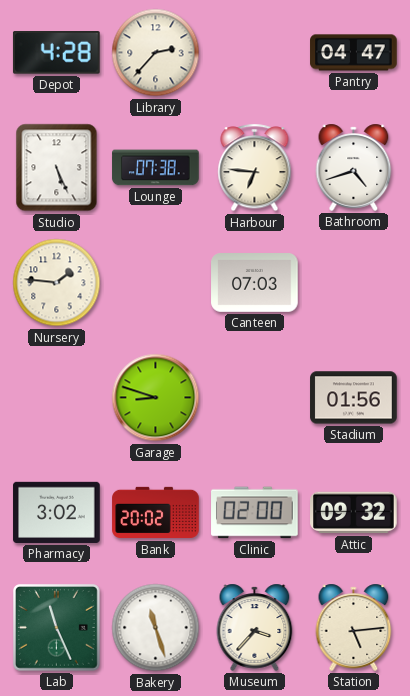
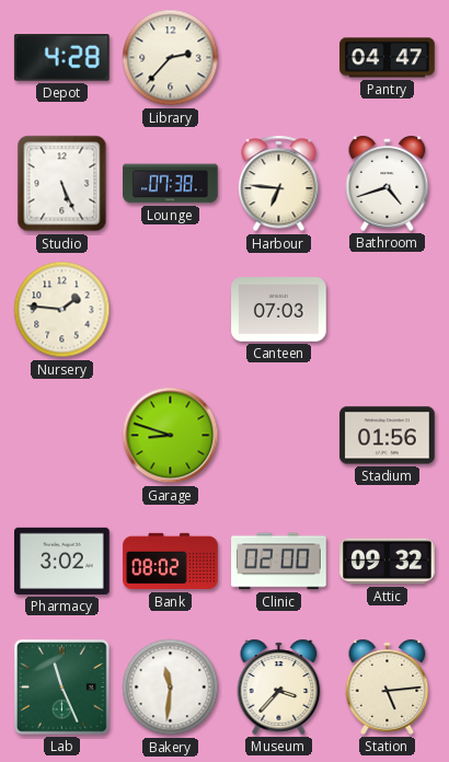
Bank: 20:02 -> 08:02 (171, 562)
Bakery: 11:27 -> 11:31 (171, 688)
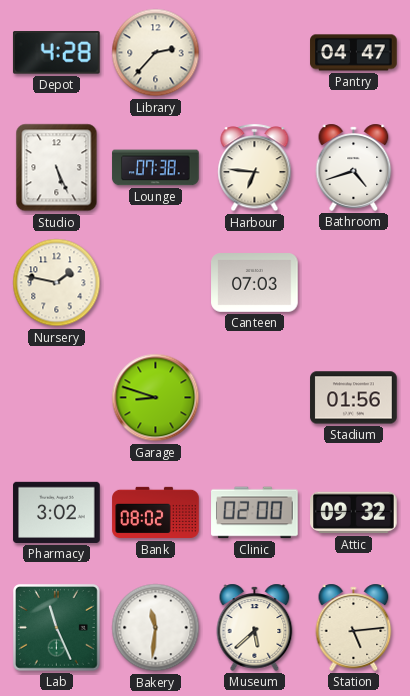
Nursery: 1:46 -> 1:47 (57, 283)
Museum: 3:37 -> 5:38 (255, 627)
